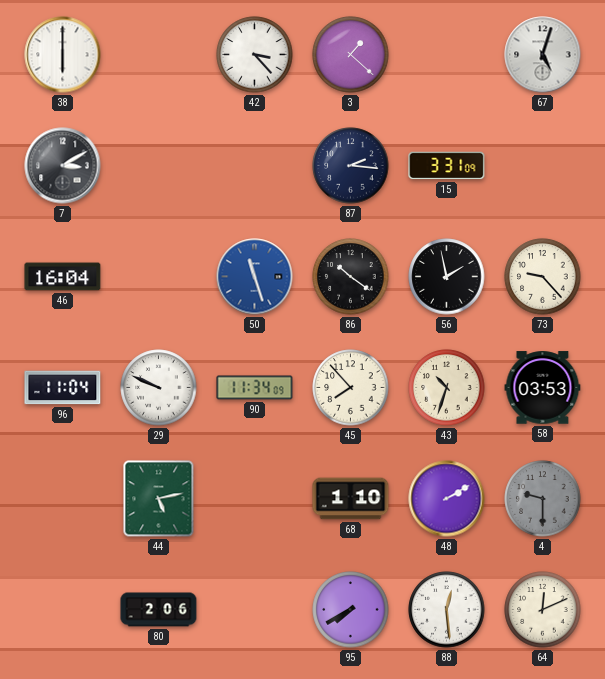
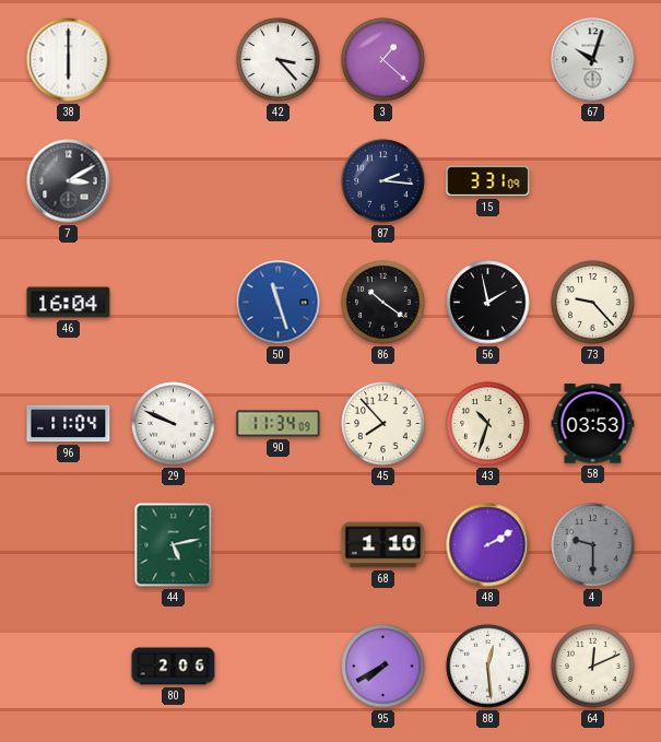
67: 5:03 -> 10:03 (593, 60)
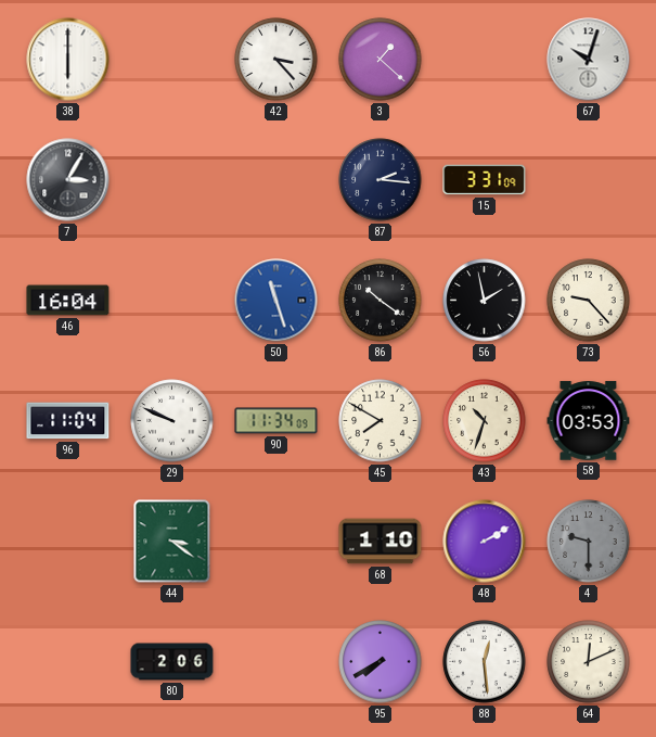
7: 3:10 -> 3:05 (68, 180)
45: 7:53 -> 7:50 (381, 421)
44: 5:13 -> 3:21 (172, 542)
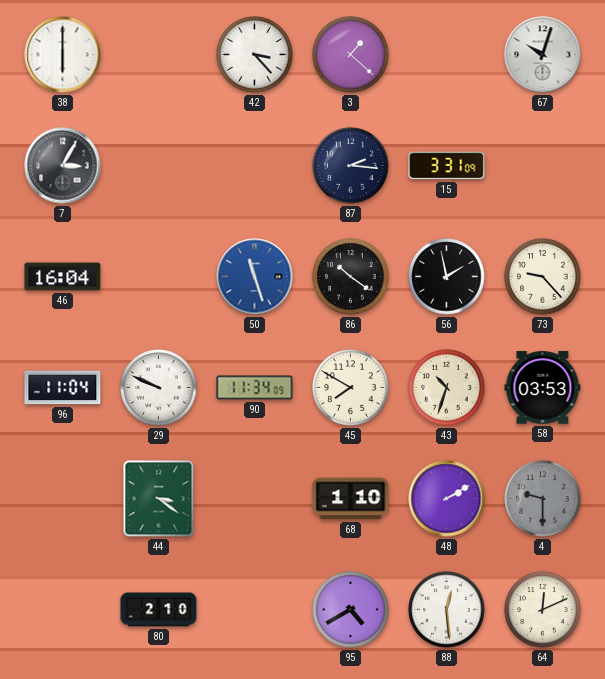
80: 2:06 -> 2:10 (159, 610)
95: 7:40 -> 4:40 (351, 610)
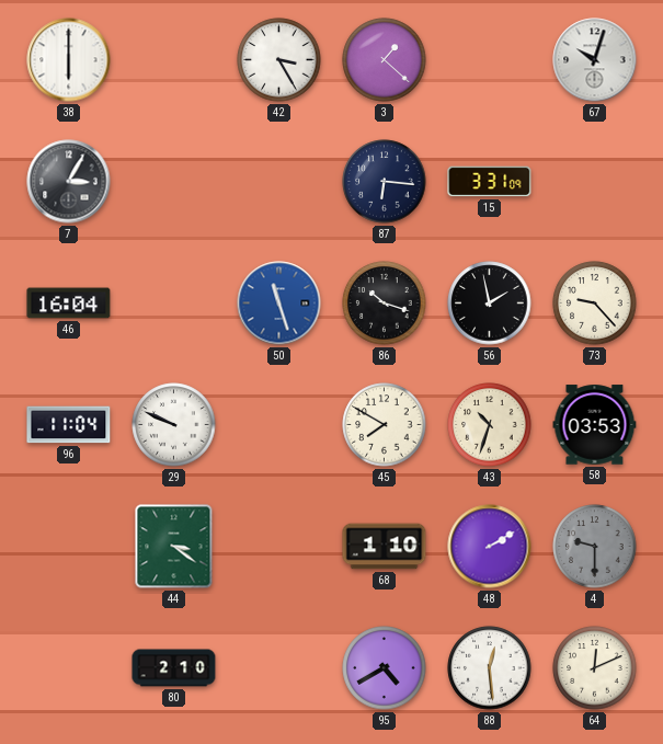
42: 3:23 -> 3:25 (279, 60)
87: 2:16 -> 6:16 (385, 182)
86: 10:21 -> 10:18 (385, 304)
90: 11:34 -> none (255, 388)
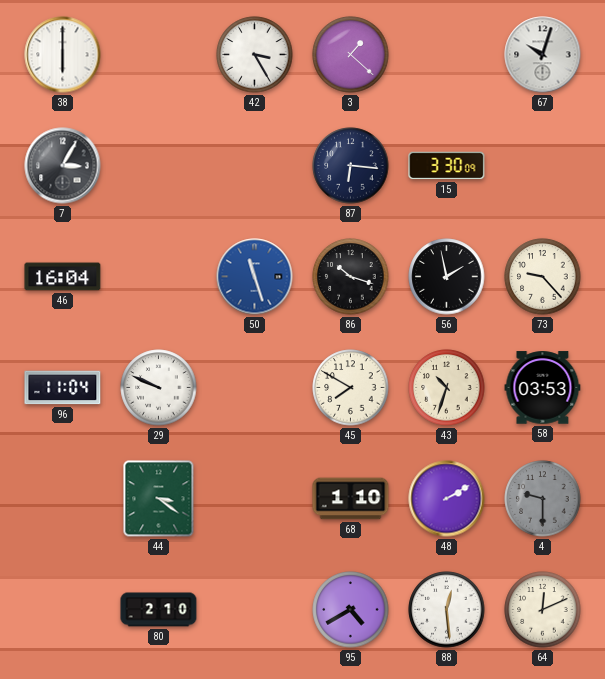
15: 3:31 -> 3:30 (447, 166)
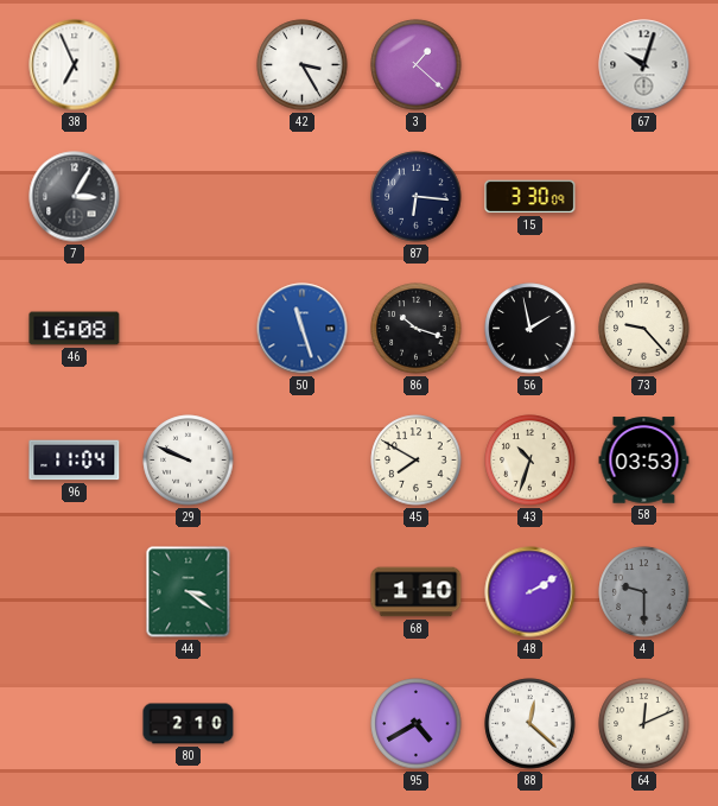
38: 6:00 -> 6:56 (75, 65)
46: 16:04 -> 16:08 (75, 329)
88: 12:29 -> 12:22 (530, 724)
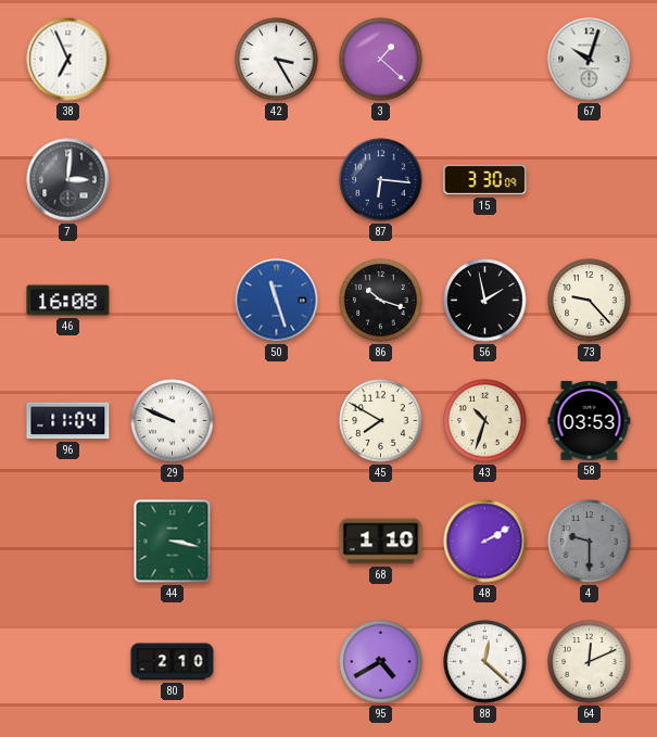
7: 3:05 -> 3:01 (68, 180)
44: 3:21 -> 3:17 (173, 542)
